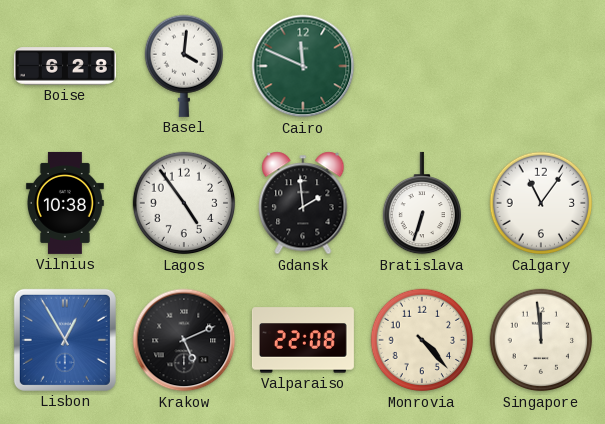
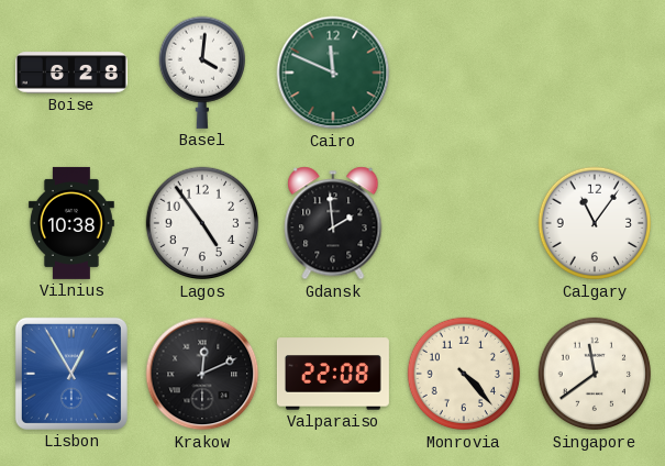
Bratislava: 6:33 -> none (421, 203)
Krakow: 5:11 -> 12:11 (202, 374)
Singapore: 11:59 -> 11:39 (595, 374)
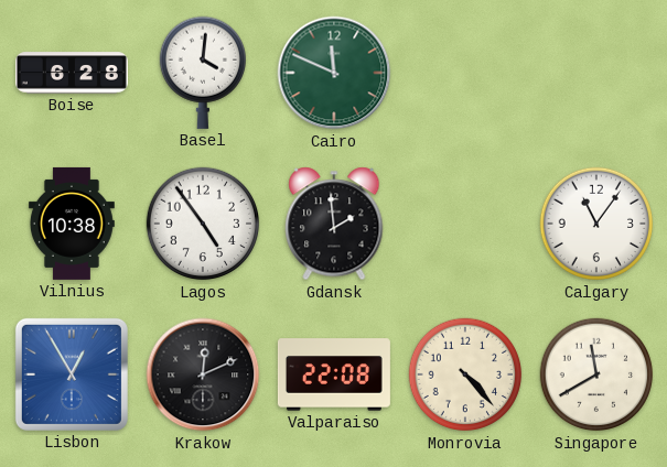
Singapore: 11:39 -> 11:40 (596, 374)
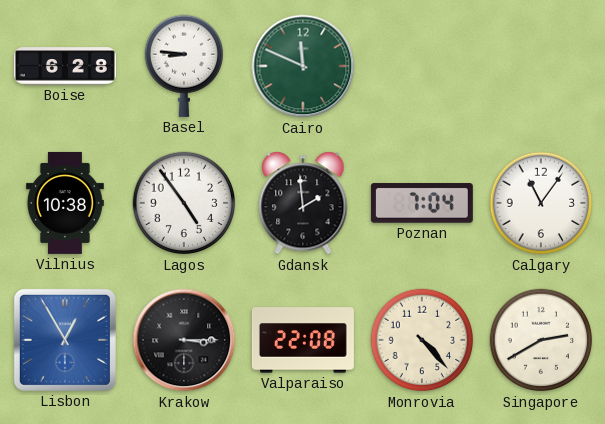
Basel: 4:01 -> 8:46 (183, 66)
Poznan: none -> 7:04 (422, 203)
Krakow: 12:11 -> 3:15 (184, 340)
Singapore: 11:40 -> 2:40 (541, 340)
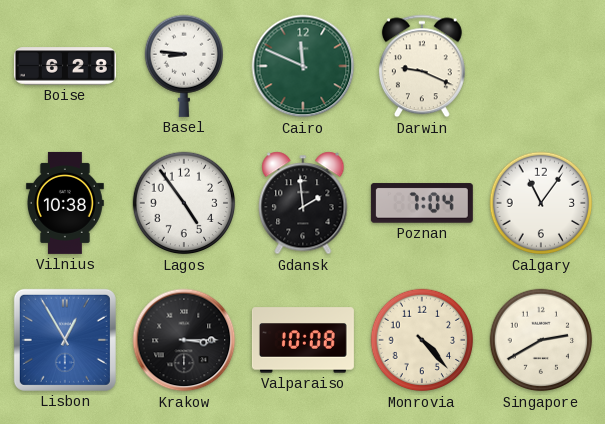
Darwin: none -> 9:19 (422, 66)
Valparaiso: 22:08 -> 10:08 (303, 340)
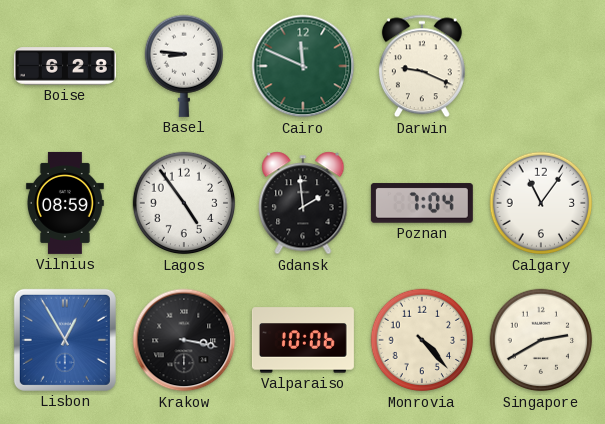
Vilnius: 10:38 -> 08:59 (65, 203)
Krakow: 3:15 -> 3:17 (184, 340)
Valparaiso: 10:08 -> 10:06 (303, 340)
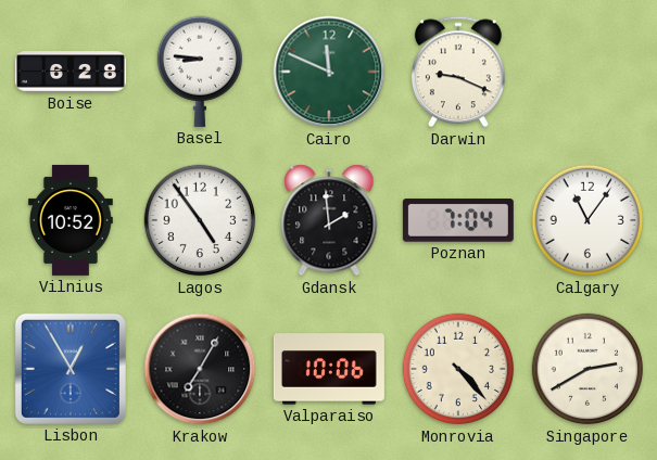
Vilnius: 08:59 -> 10:52 (71, 220)
Krakow: 3:17 -> 7:05 (200, 369)
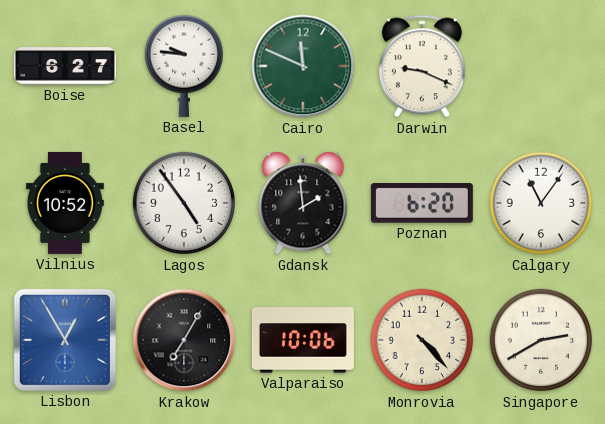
Boise: 6:28 -> 6:27 (65, 66)
Basel: 8:46 -> 9:46 (183, 66)
Poznan: 7:04 -> 6:20 (422, 203)
